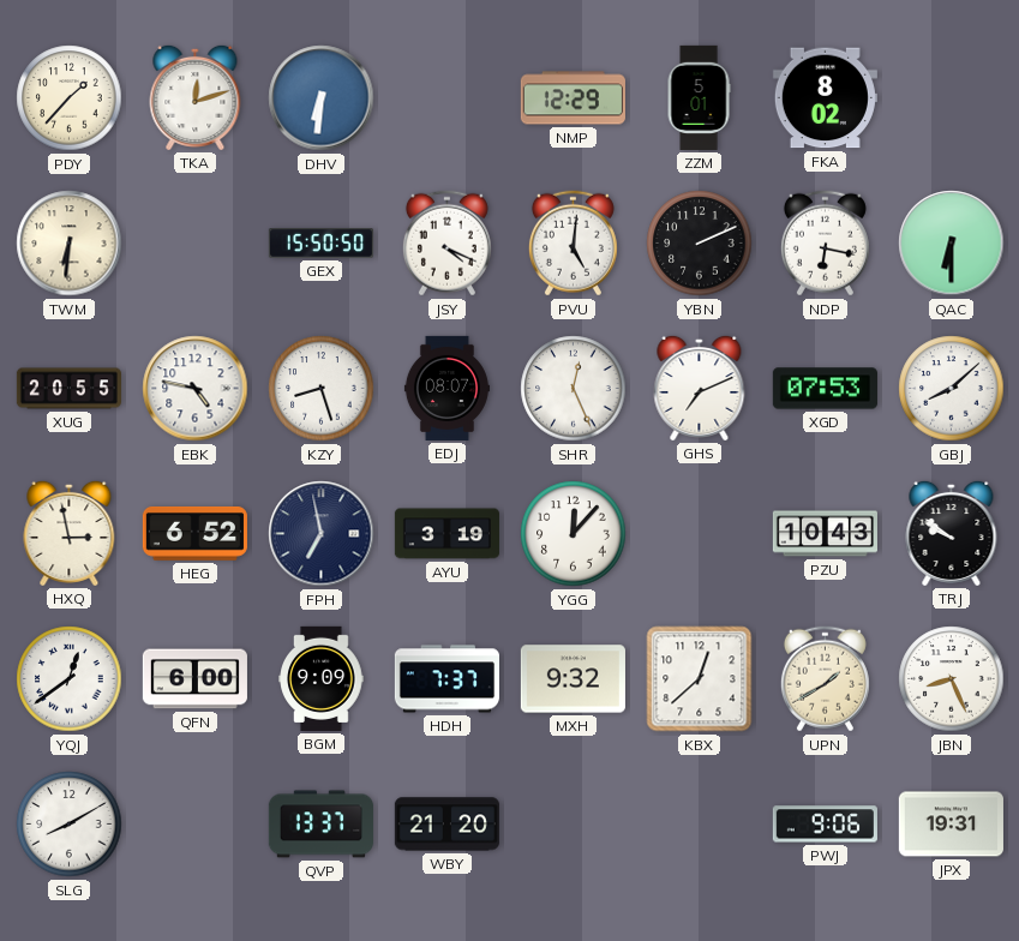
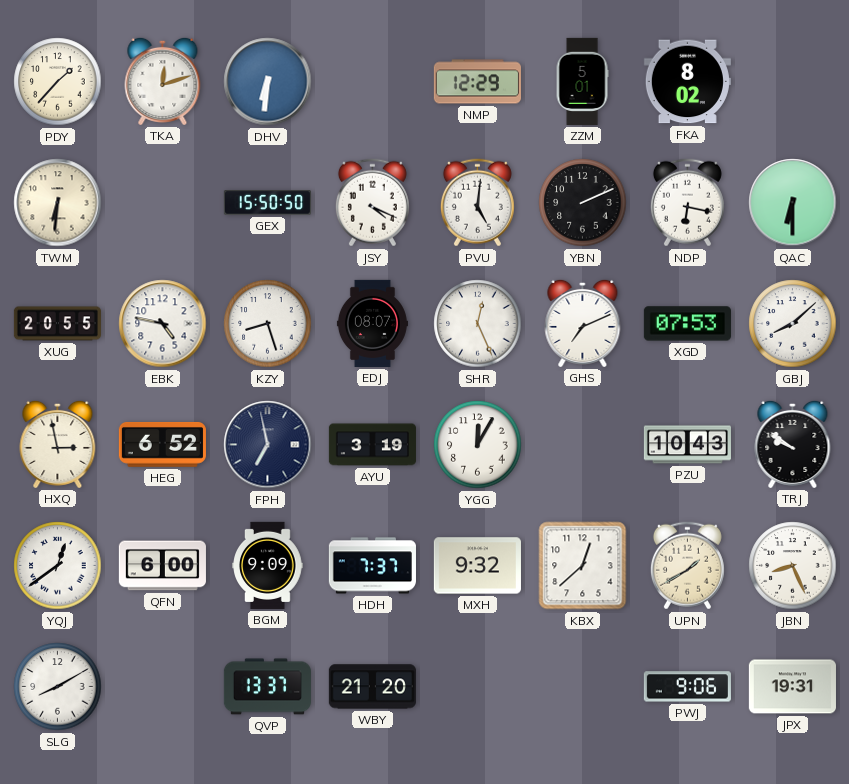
YGG: 12:07 -> 12:05 (478, 445)
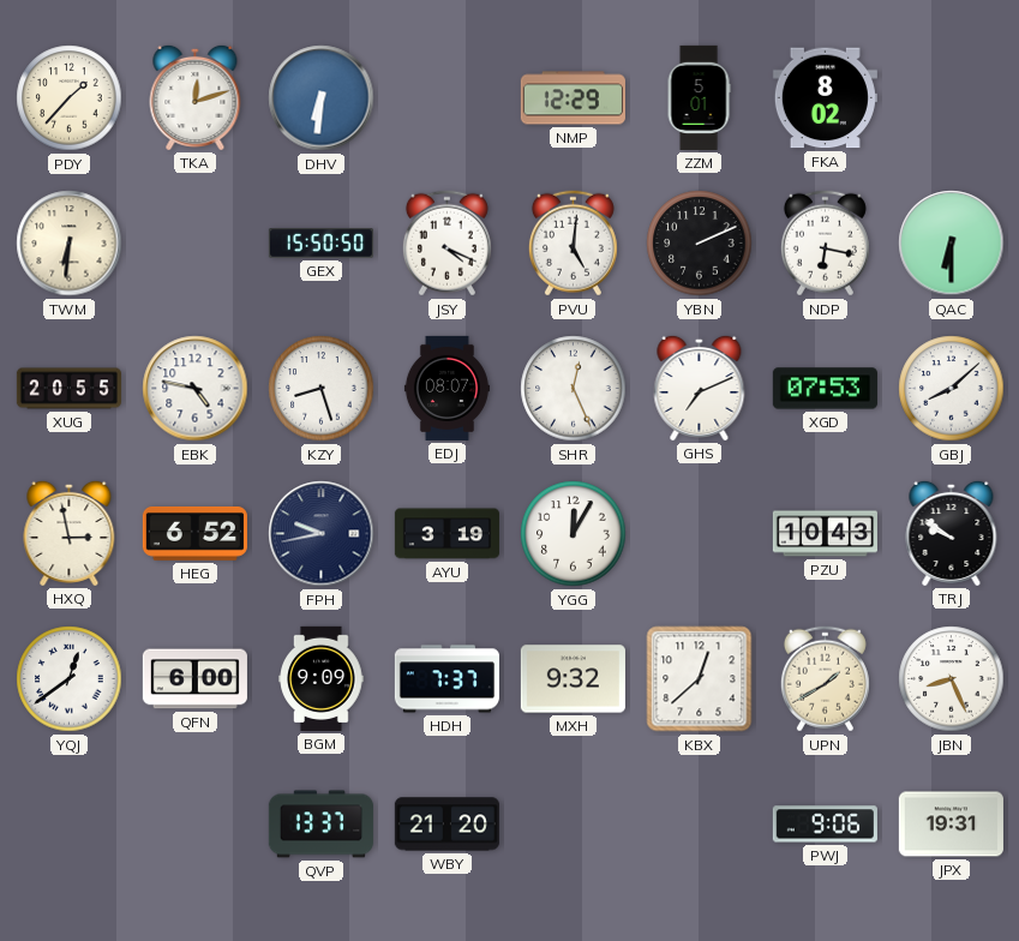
FPH: 6:58 -> 9:43 (322, 534)
SLG: 8:10 -> none (58, 687)
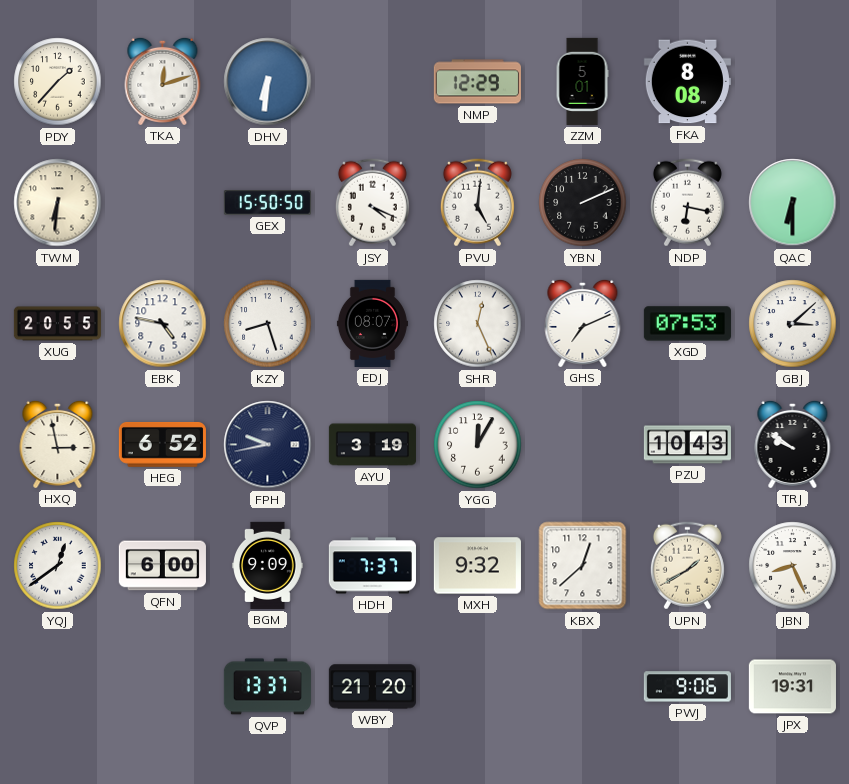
FKA: 8:02 -> 8:08 (687, 82)
GBJ: 8:08 -> 3:08 (793, 324)
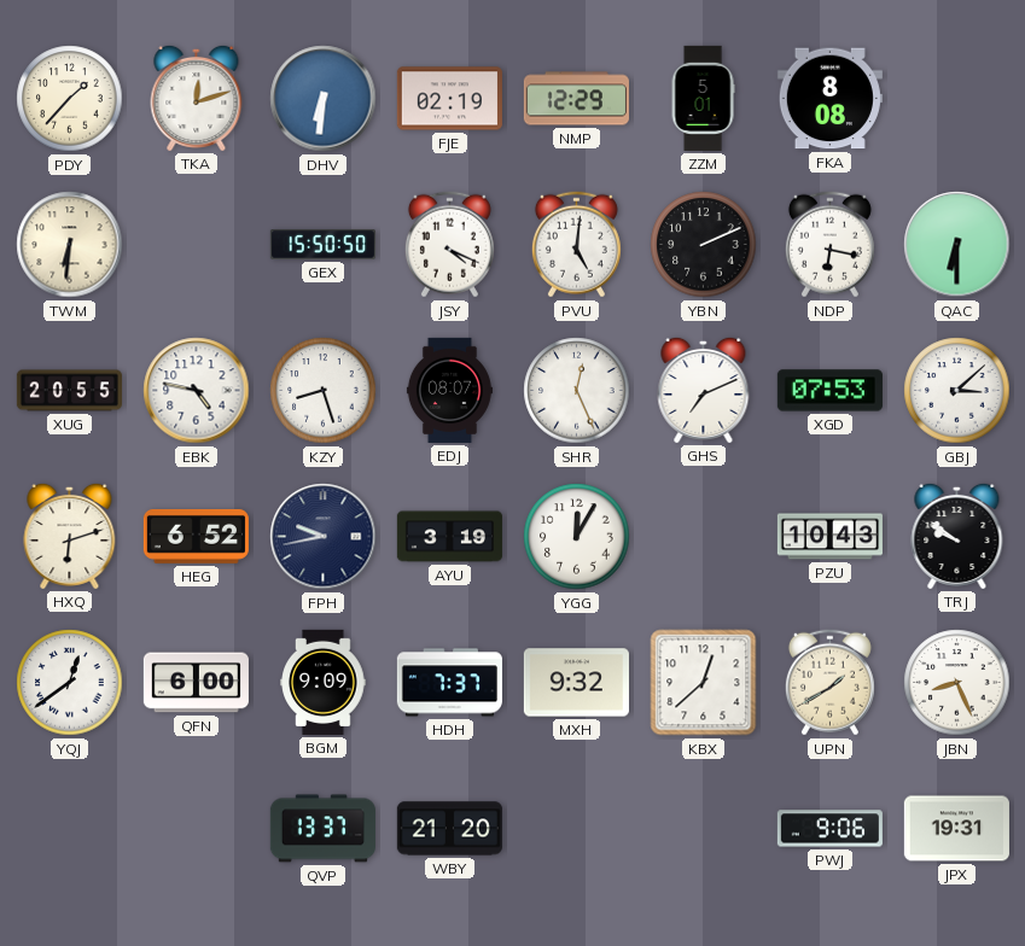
FJE: none -> 02:19 (449, 99)
HXQ: 2:58 -> 6:12 (70, 536)
